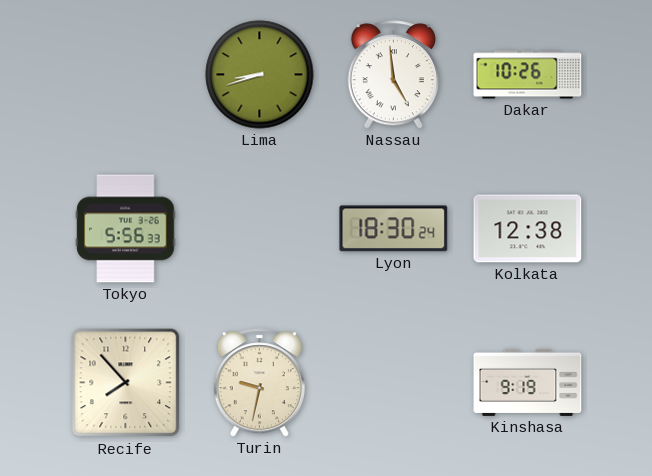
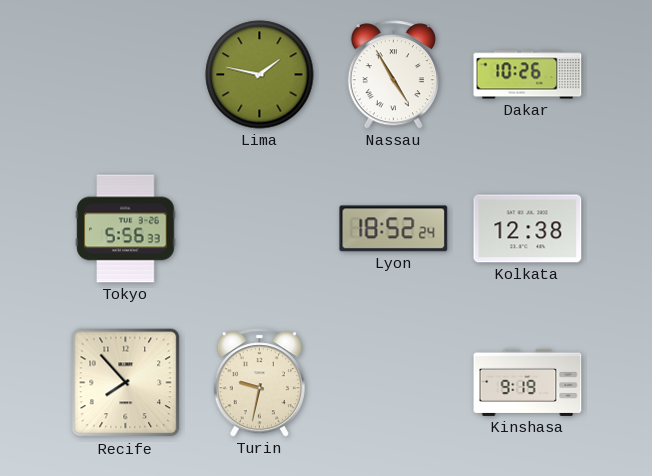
Lima: 8:42 -> 1:47 (260, 75)
Nassau: 4:59 -> 4:55 (393, 75)
Lyon: 18:30 -> 18:52 (394, 229)
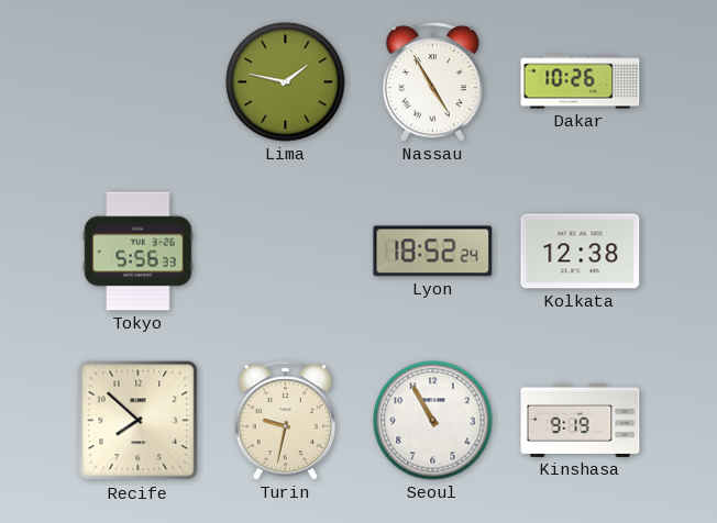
Recife: 7:53 -> 7:52 (139, 421)
Seoul: none -> 10:55 (433, 421)
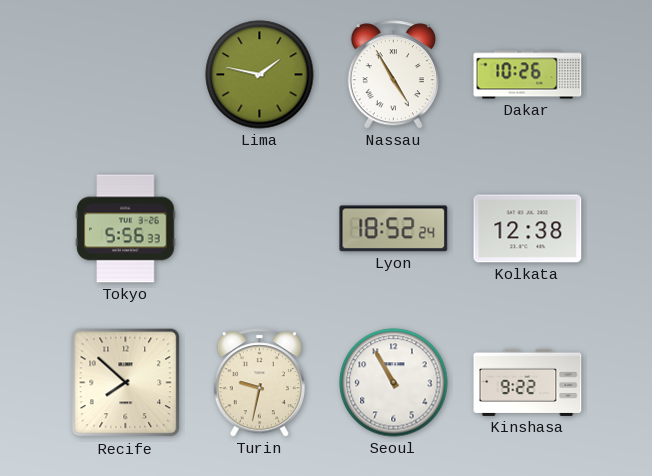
Kinshasa: 9:19 -> 9:22 (528, 382)
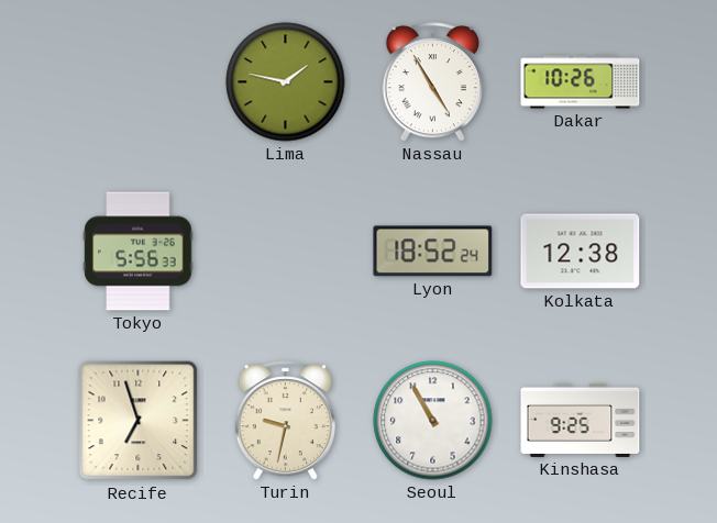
Recife: 7:52 -> 6:57 (139, 421)
Kinshasa: 9:22 -> 9:25 (581, 420)
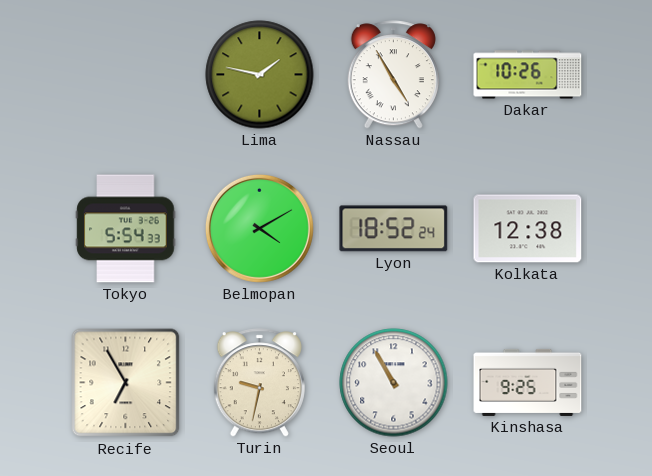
Tokyo: 5:56 -> 5:54 (126, 229)
Belmopan: none -> 4:10 (259, 228)
Recife: 6:57 -> 6:55 (126, 383)
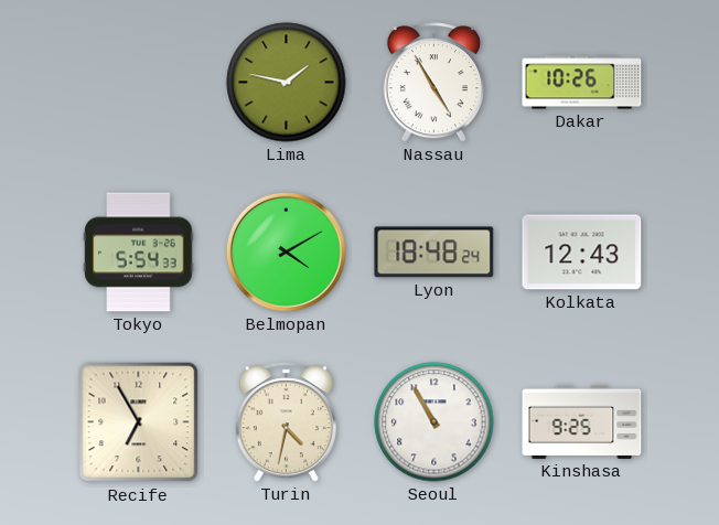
Lyon: 18:52 -> 18:48 (434, 253)
Kolkata: 12:38 -> 12:43 (582, 253)
Turin: 9:32 -> 4:32 (286, 422)
